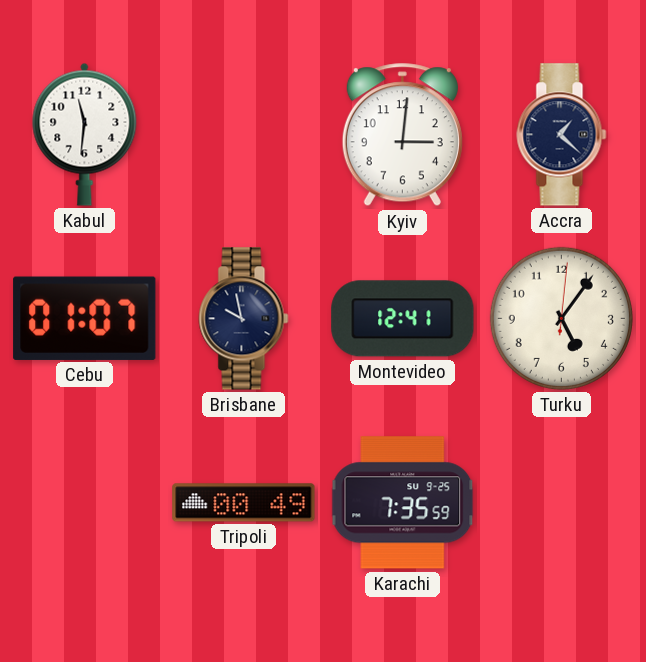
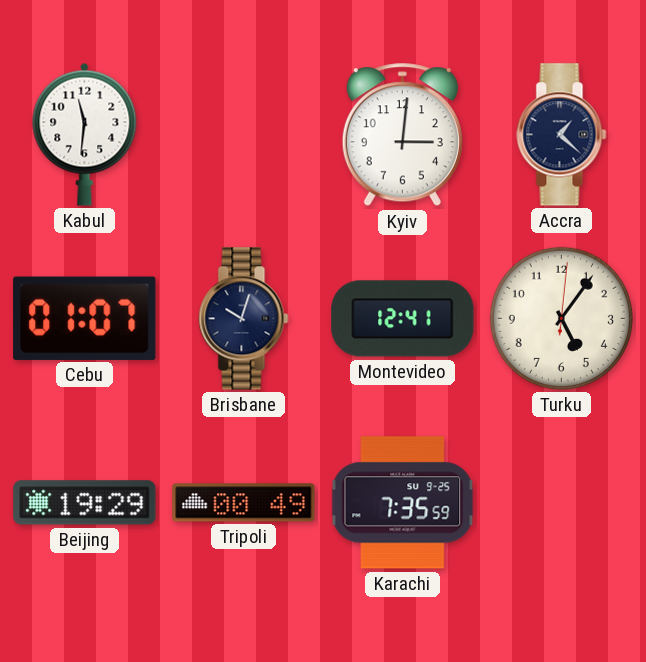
Brisbane: 9:58 -> 10:03 (244, 319)
Beijing: none -> 19:29 (85, 503)
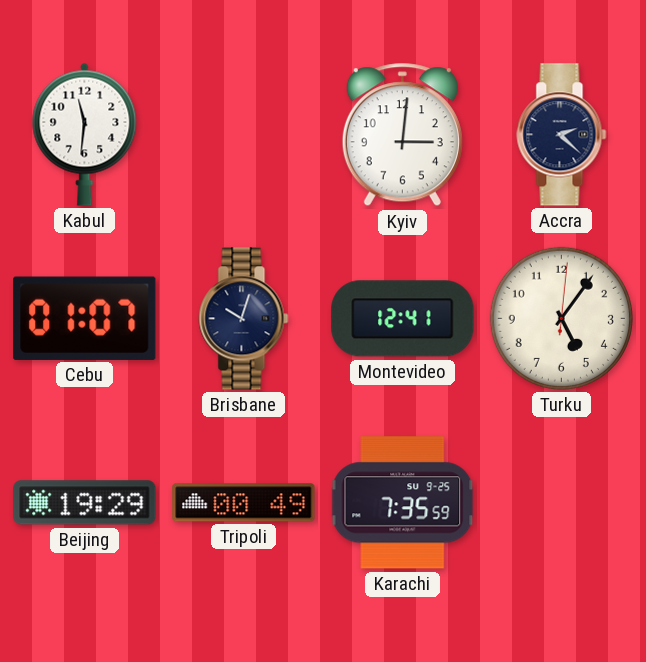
Accra: 1:22 -> 2:22 (562, 135)
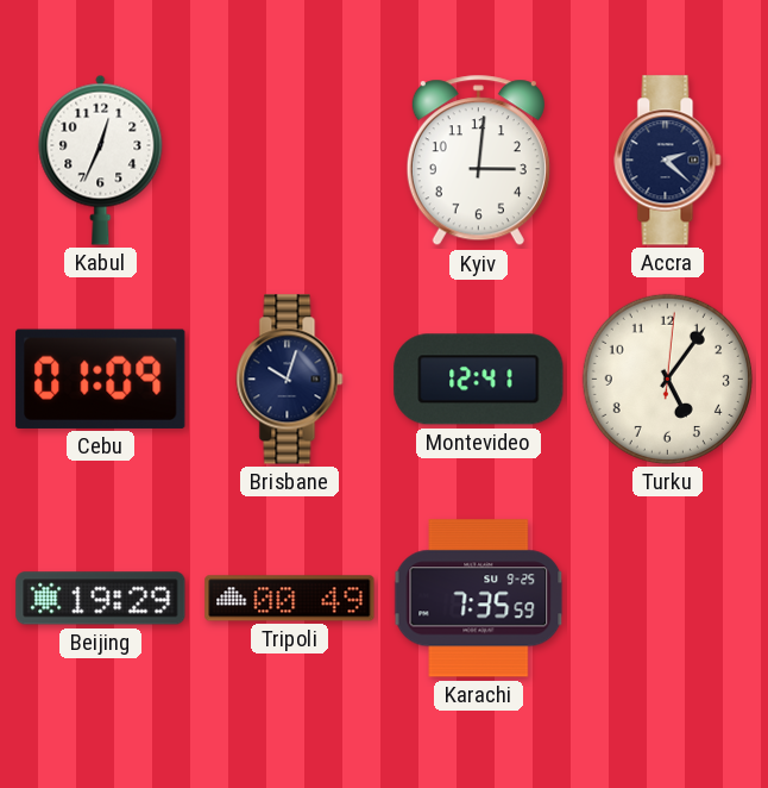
Kabul: 11:31 -> 12:34 (101, 160)
Cebu: 01:07 -> 01:09 (101, 379)
